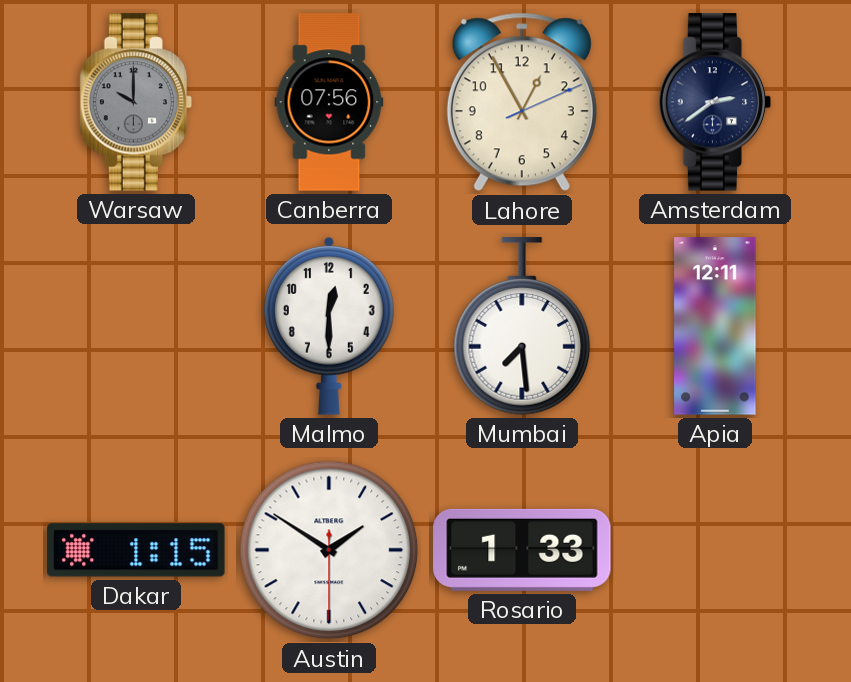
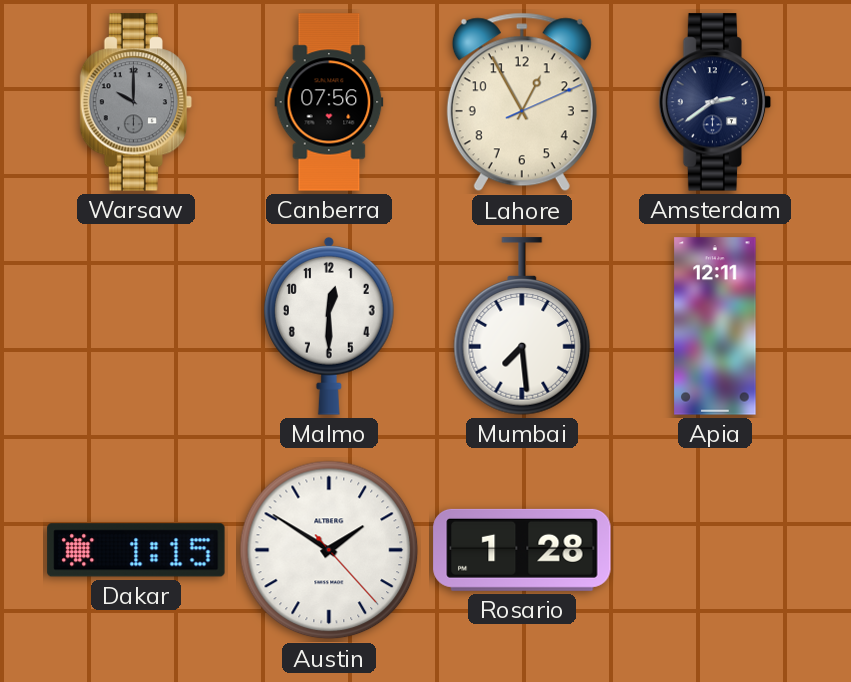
Austin: 1:50:30 -> 1:50:23 (329, 550)
Rosario: 1:33 -> 1:28 (522, 550)
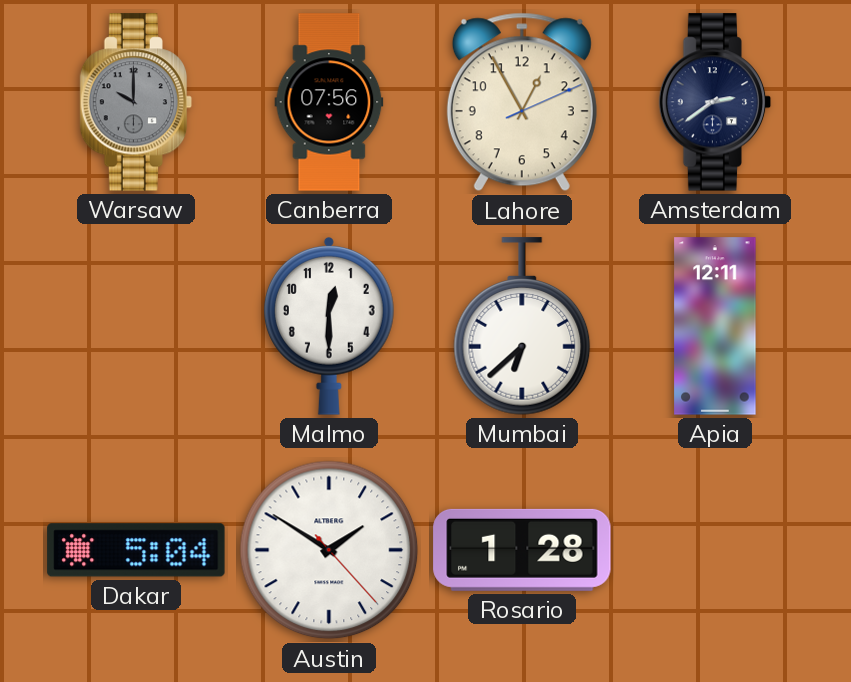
Mumbai: 7:29 -> 6:38 (522, 326)
Dakar: 1:15 -> 5:04 (136, 550)
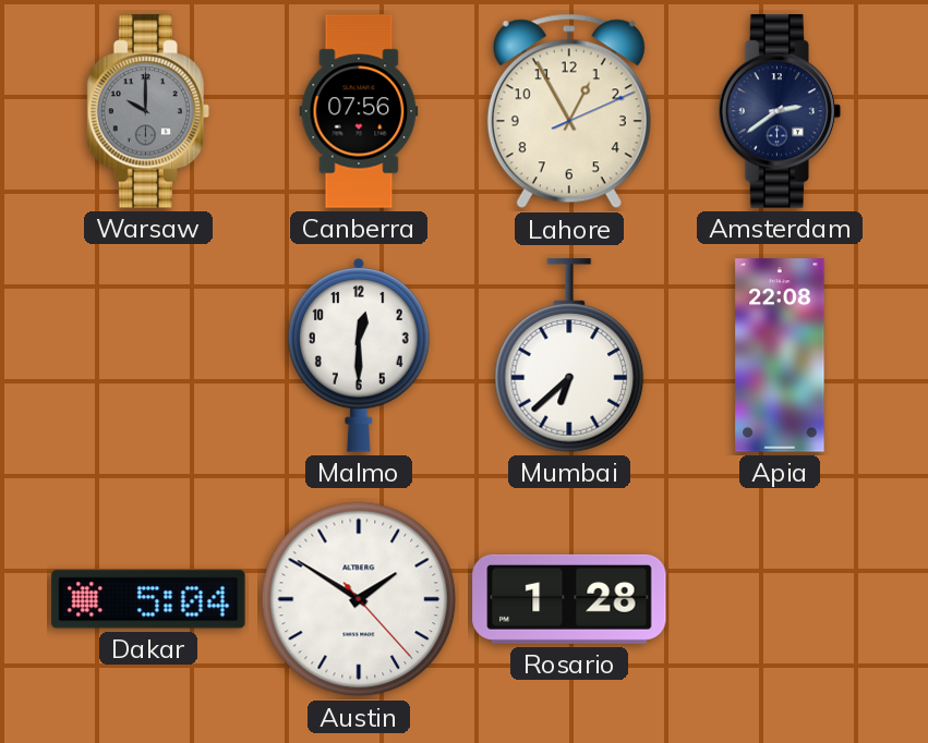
Apia: 12:11 -> 22:08 (780, 355)
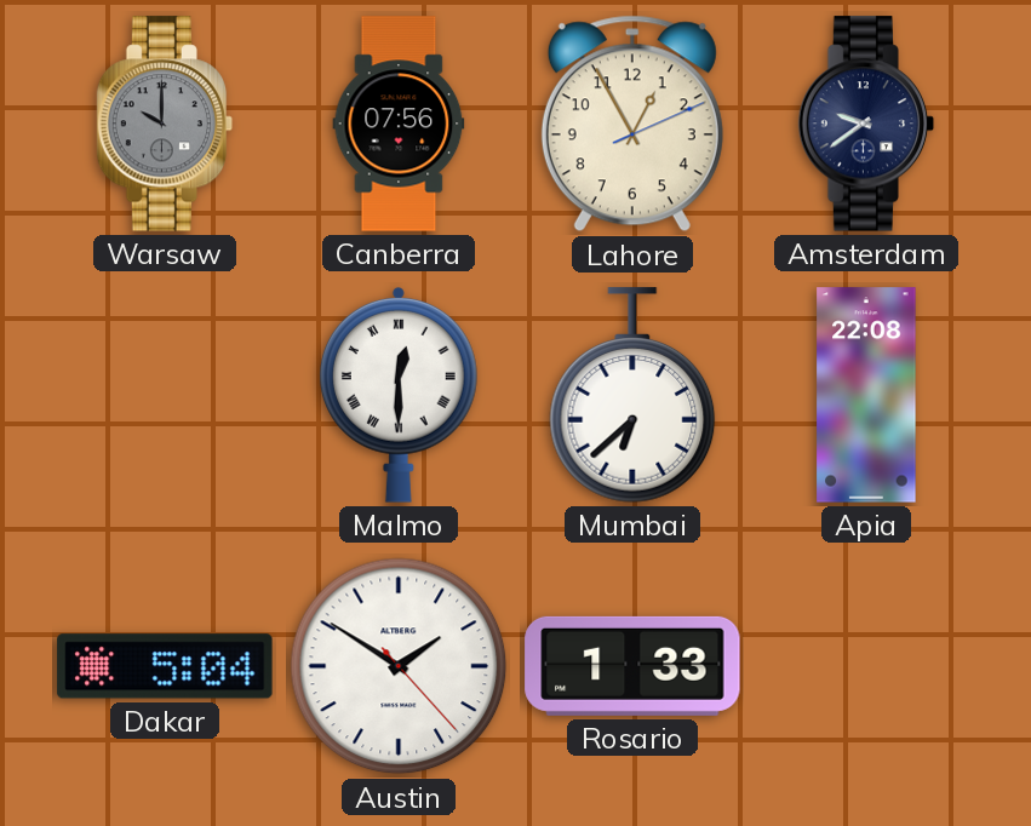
Amsterdam: 2:39 -> 9:39 (866, 124)
Malmo numerals: Arabic -> Roman (399, 395)
Rosario: 1:28 -> 1:33 (632, 666)
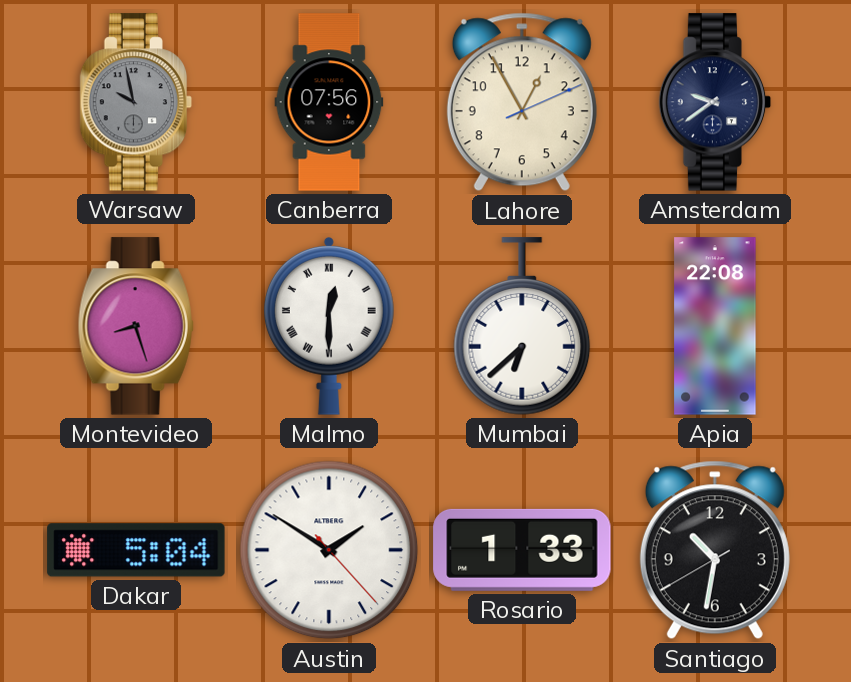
Warsaw: 10:00 -> 9:58 (136, 102)
Montevideo: none -> 8:27 (136, 326)
Santiago: none -> 10:31 (715, 550)
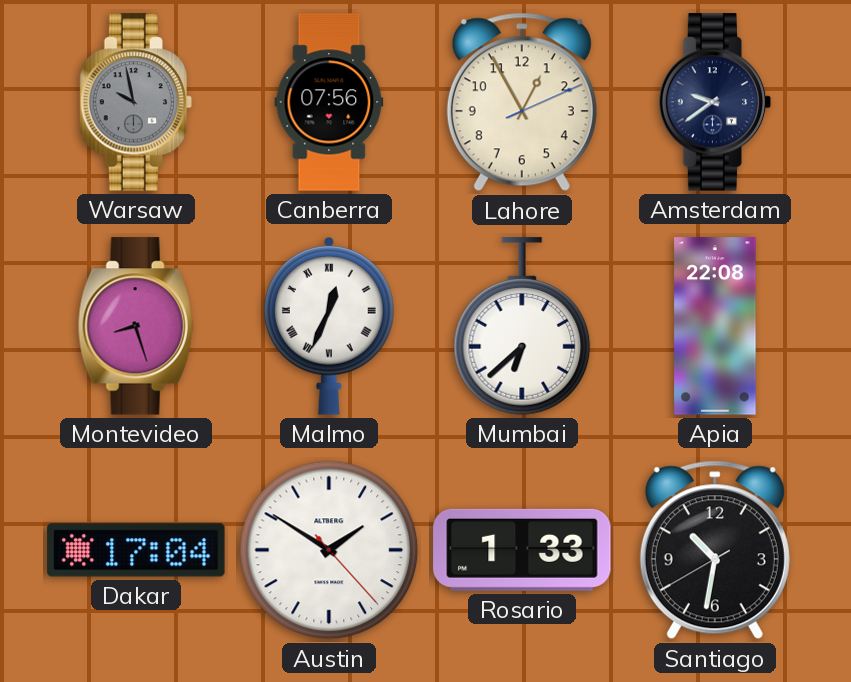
Malmo: 12:30 -> 12:34 (329, 326)
Dakar: 5:04 -> 17:04 (136, 550)
